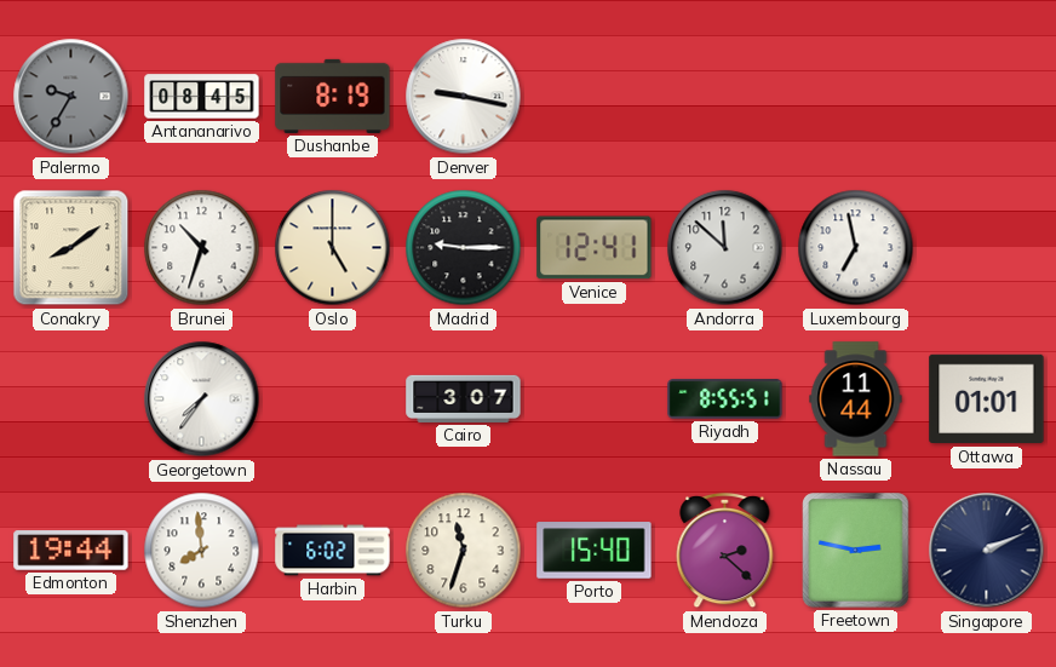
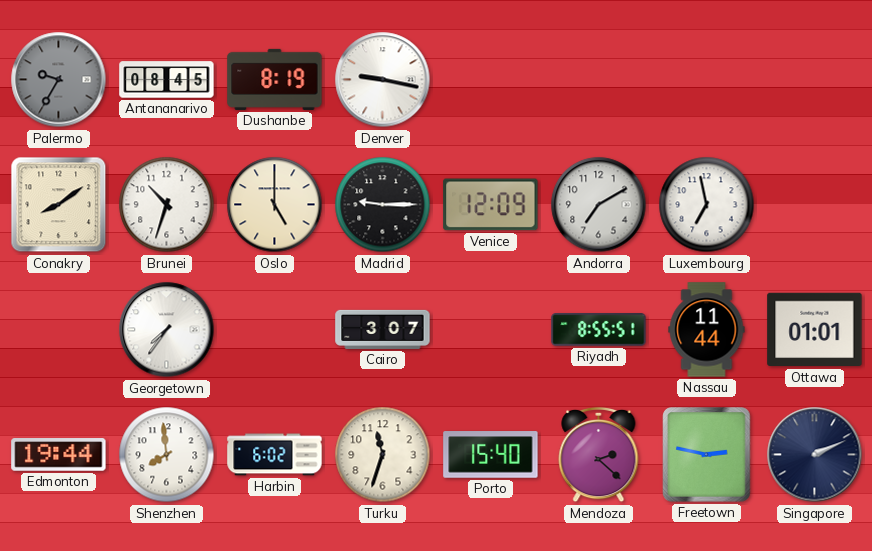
Venice: 12:41 -> 12:09 (491, 205)
Andorra: 11:52 -> 7:10 (599, 205)
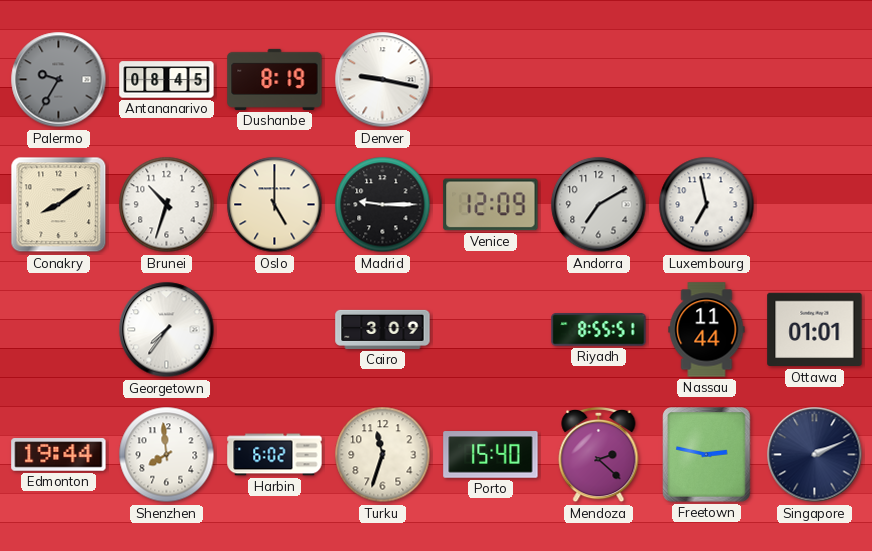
Cairo: 3:07 -> 3:09 (383, 329)
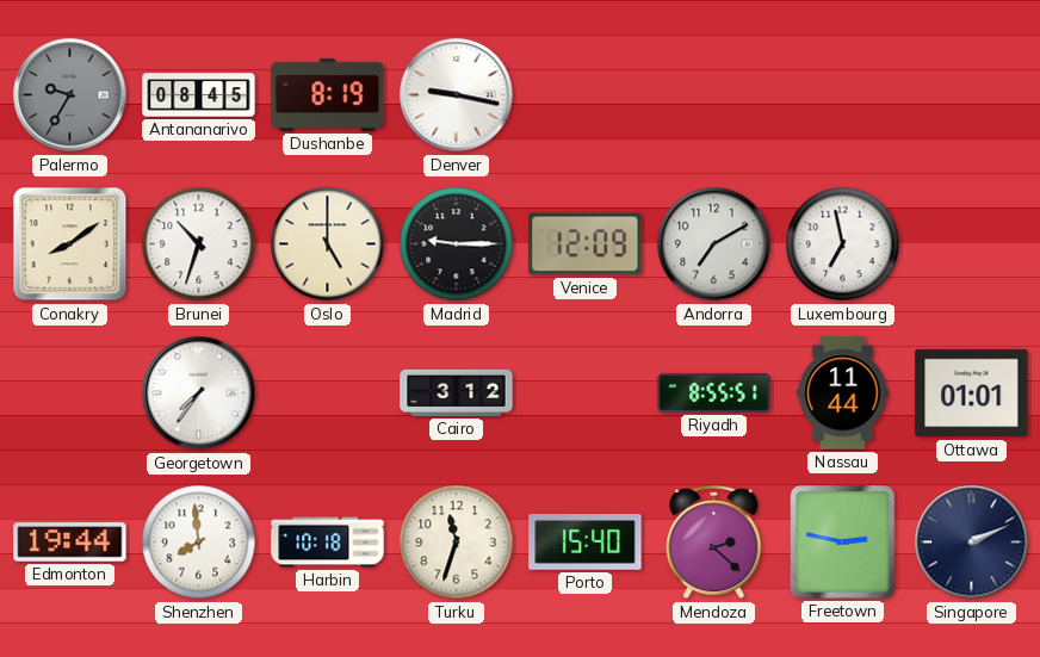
Cairo: 3:09 -> 3:12 (457, 392)
Harbin: 6:02 -> 10:18 (328, 543)
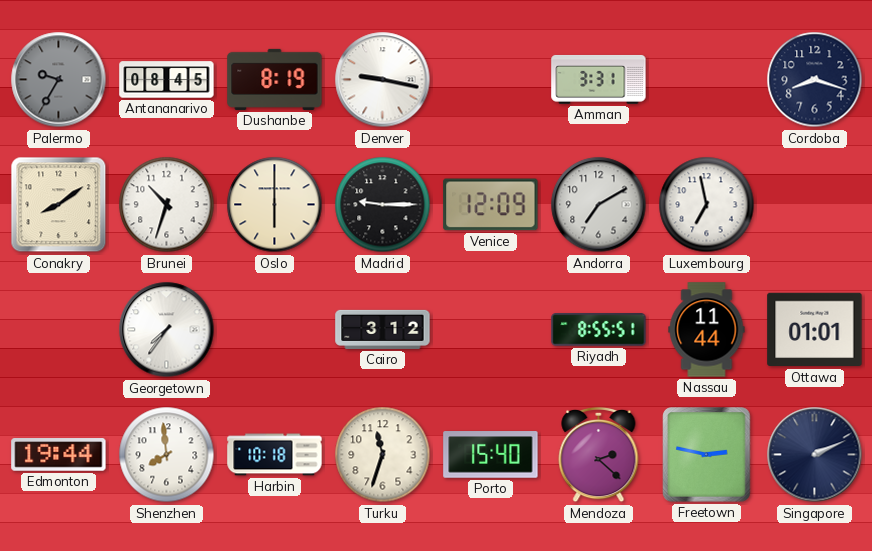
Amman: none -> 3:31 (599, 79)
Cordoba: none -> 8:18 (815, 80)
Oslo: 5:00 -> 6:00 (275, 205)
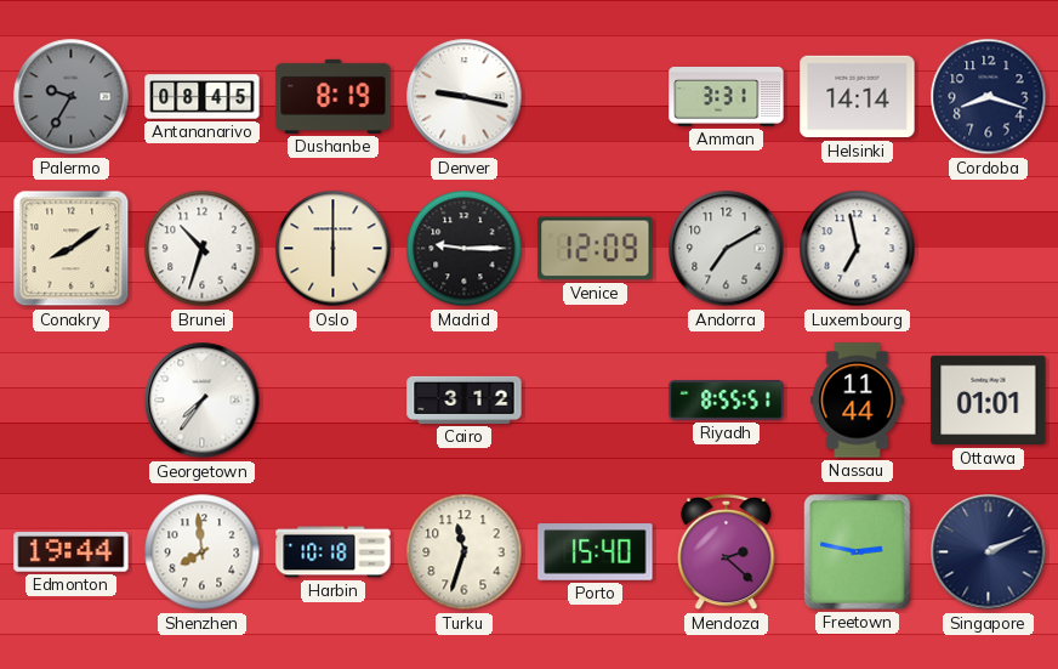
Helsinki: none -> 14:14 (858, 97)
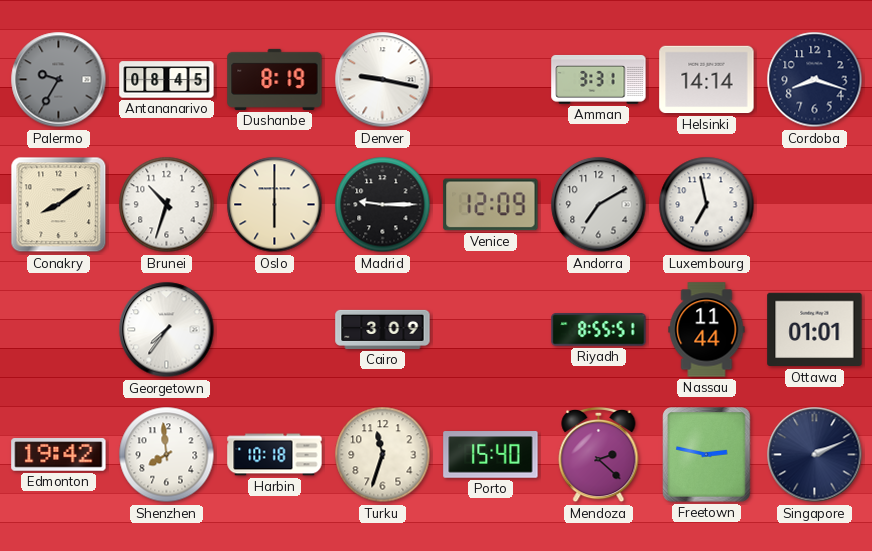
Cairo: 3:12 -> 3:09 (383, 329)
Edmonton: 19:44 -> 19:42 (59, 455)
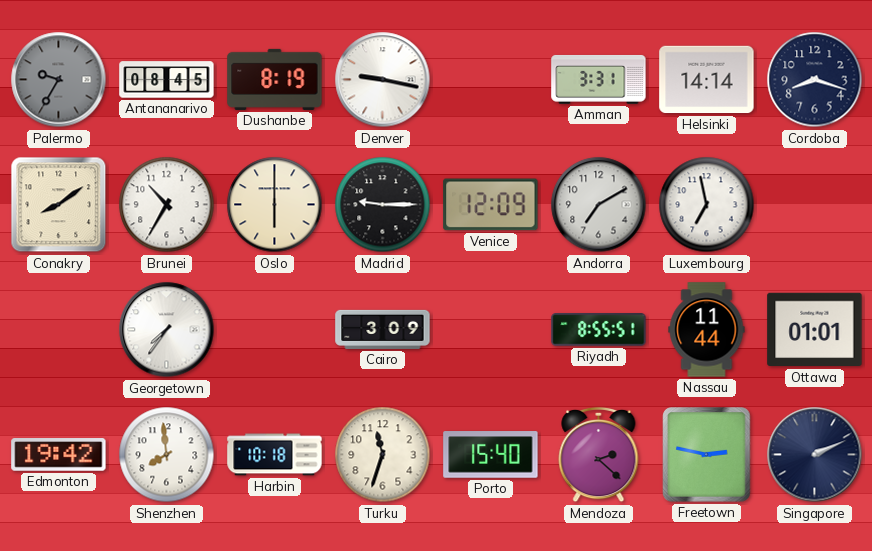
Brunei: 10:33 -> 10:35 (167, 205)
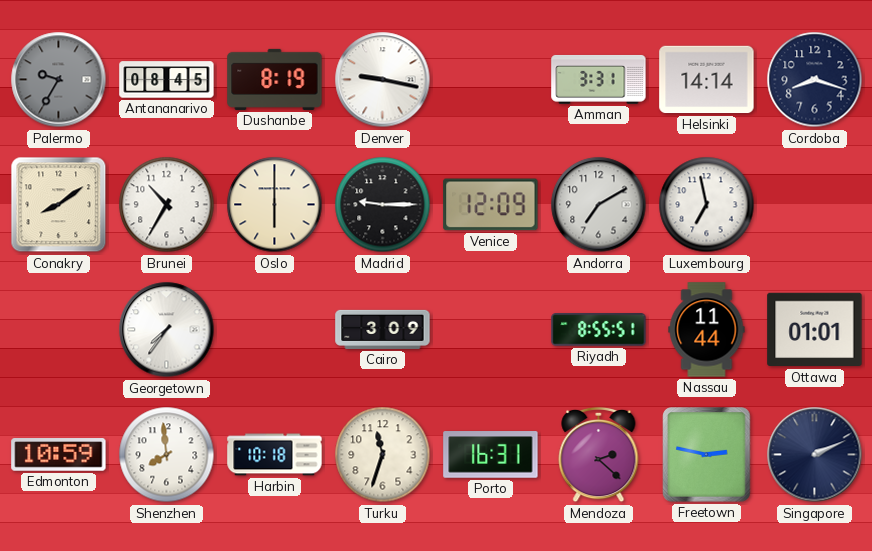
Edmonton: 19:42 -> 10:59 (59, 455)
Porto: 15:40 -> 16:31 (491, 455)
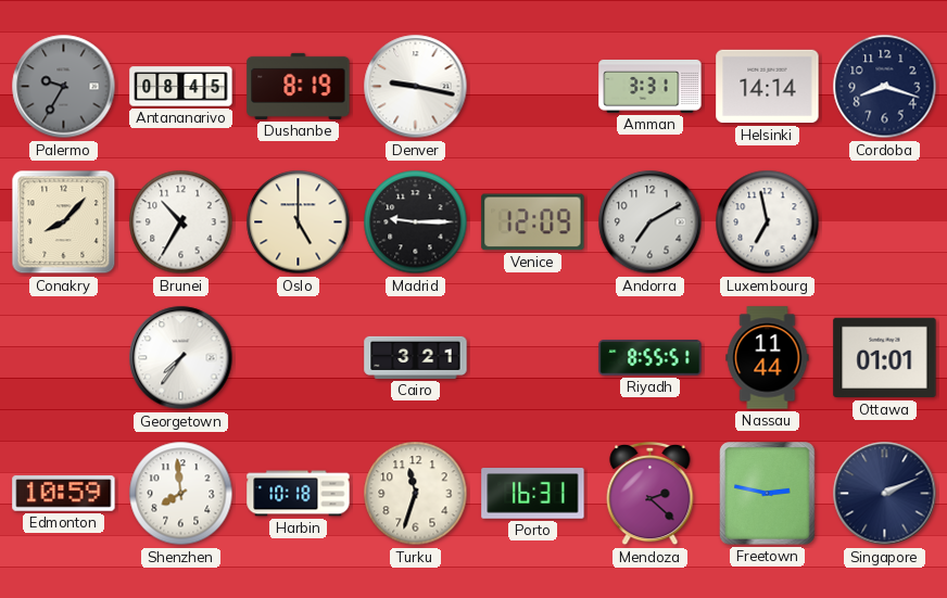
Conakry: 8:09 -> 8:07 (64, 222)
Oslo: 6:00 -> 5:00 (299, 222)
Cairo: 3:09 -> 3:21 (416, 357)
